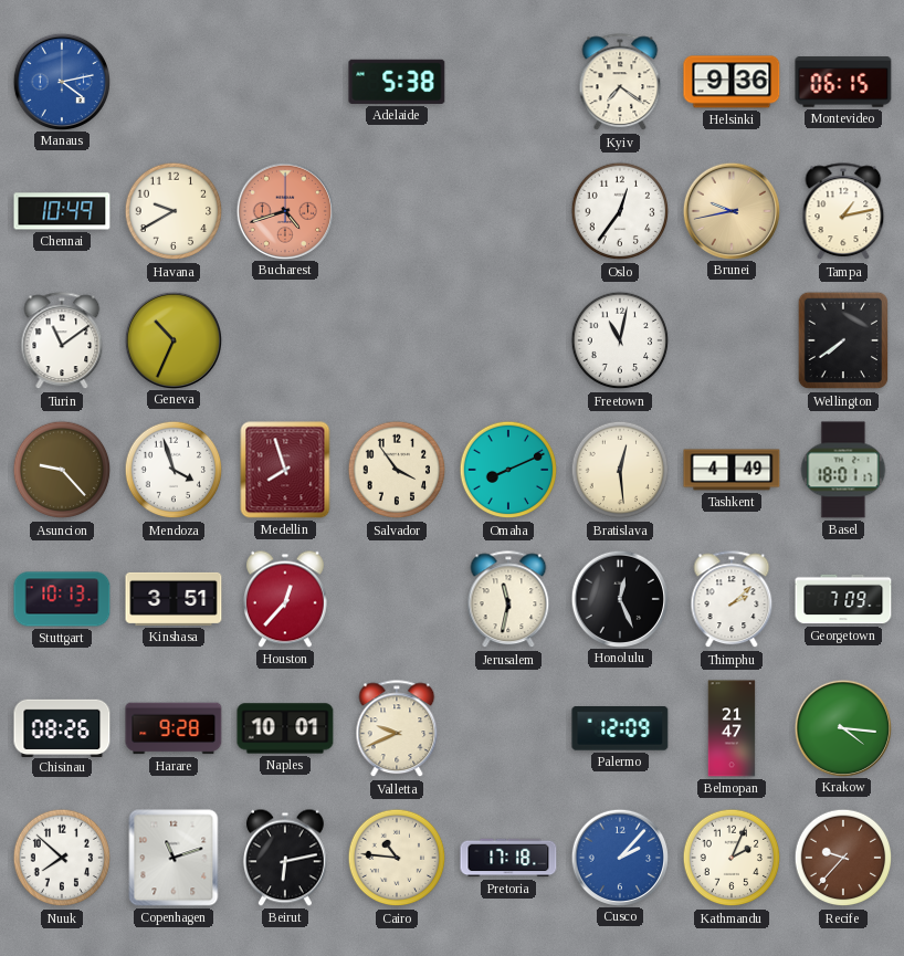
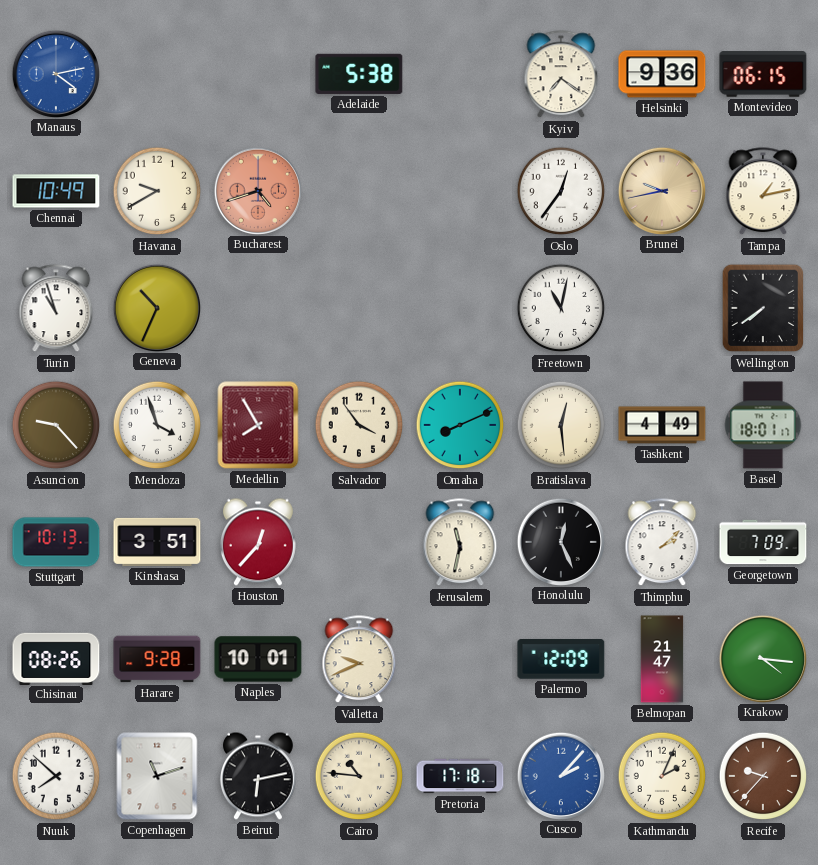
Turin: 11:09 -> 10:57 (56, 309)
Medellin: 7:57 -> 7:55 (258, 425)
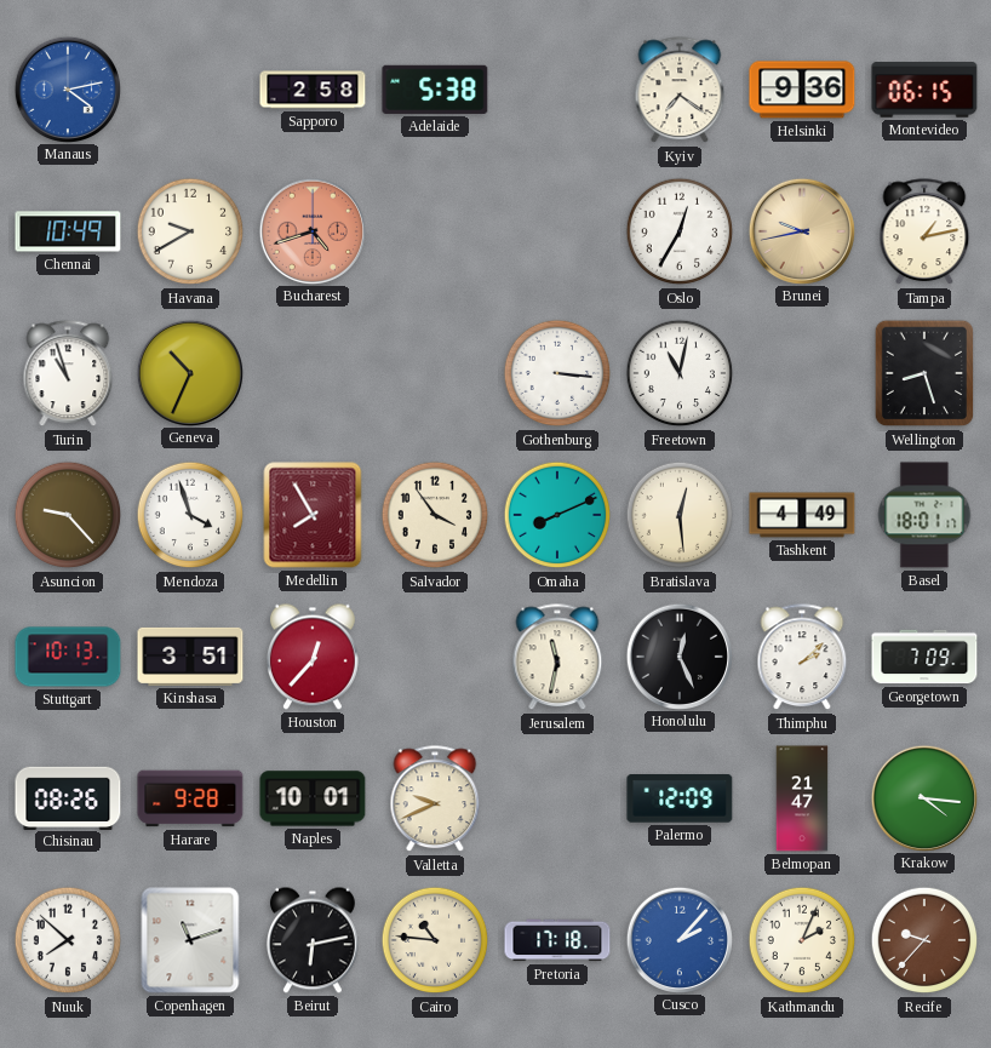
Sapporo: none -> 2:58 (313, 90)
Oslo: 12:36 -> 12:35 (680, 231)
Gothenburg: none -> 3:16 (557, 373)
Wellington: 7:39 -> 8:27 (924, 373)
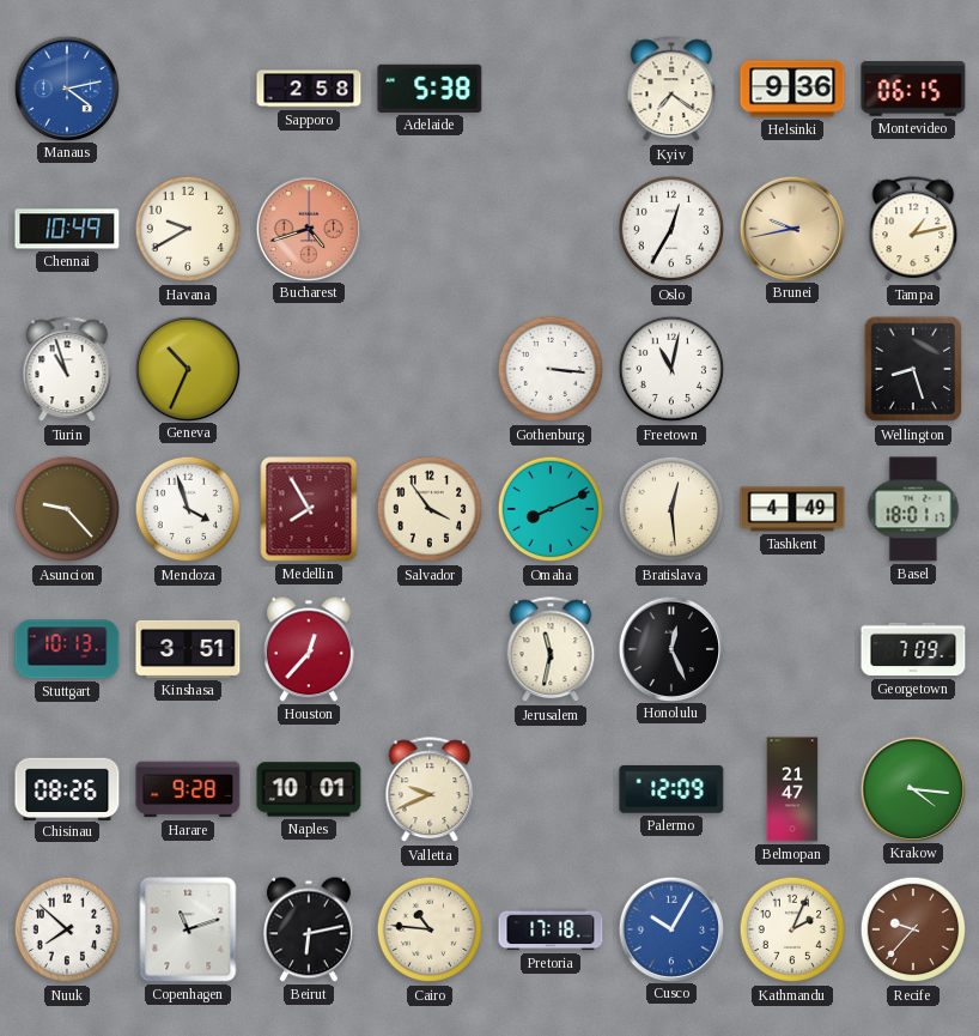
Thimphu: 2:08 -> none (802, 658)
Cusco: 2:07 -> 10:05 (670, 928)
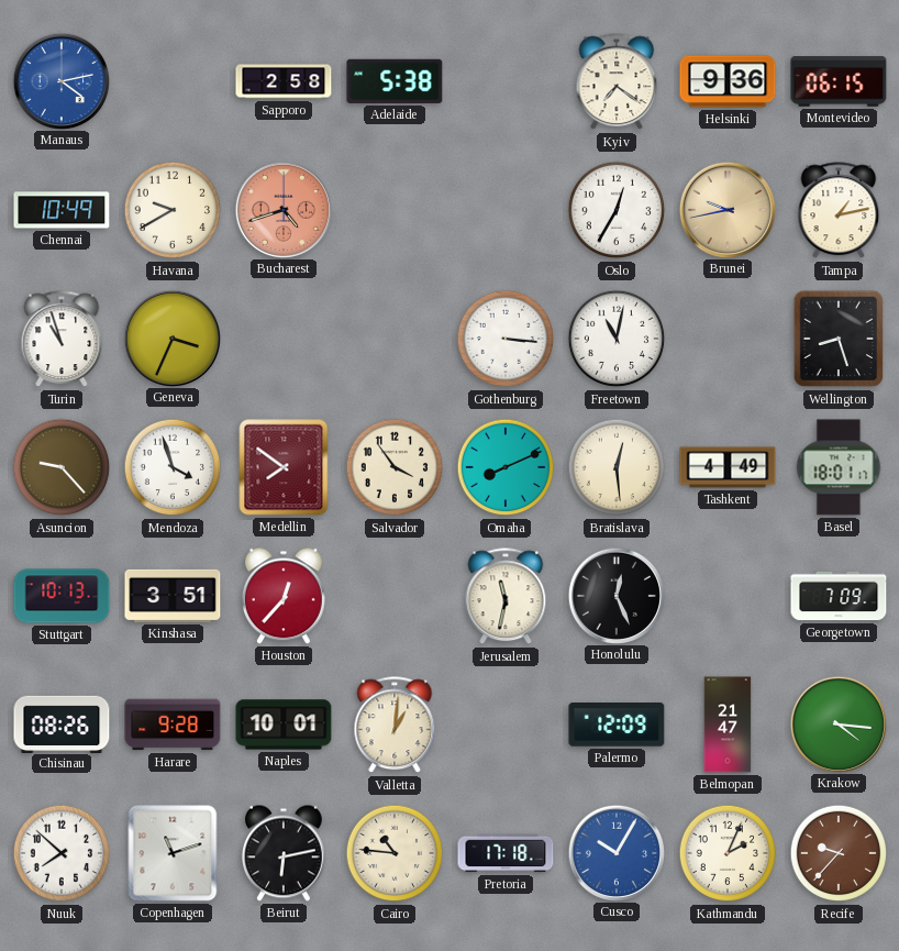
Geneva: 10:34 -> 3:34 (171, 338)
Medellin: 7:55 -> 7:51 (284, 467)
Valletta: 9:41 -> 1:01 (395, 726)
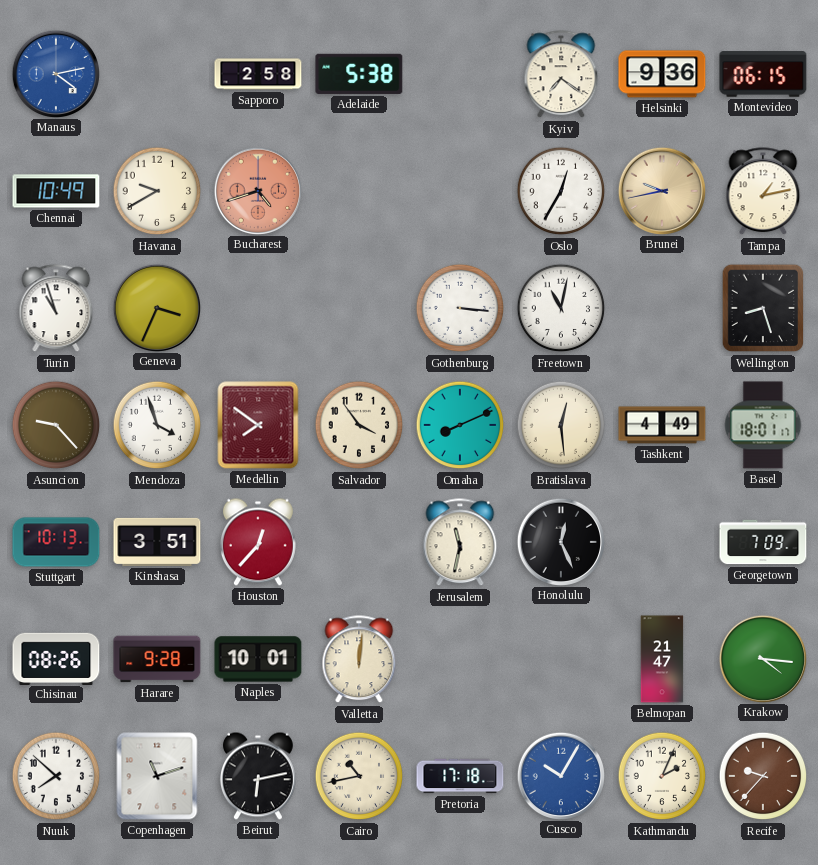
Valletta: 1:01 -> 12:01 (359, 660)
Palermo: 12:09 -> none (617, 726)
Cairo: 10:46 -> 10:43 (359, 776)
